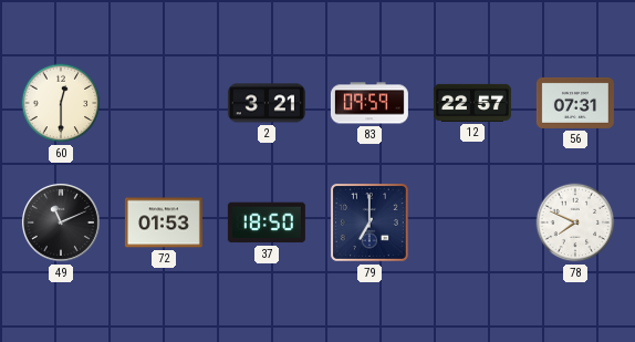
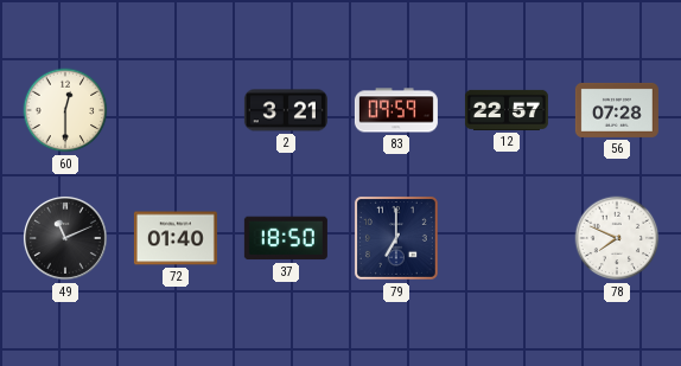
56: 07:31 -> 07:28 (617, 110)
72: 01:53 -> 01:40 (176, 238)
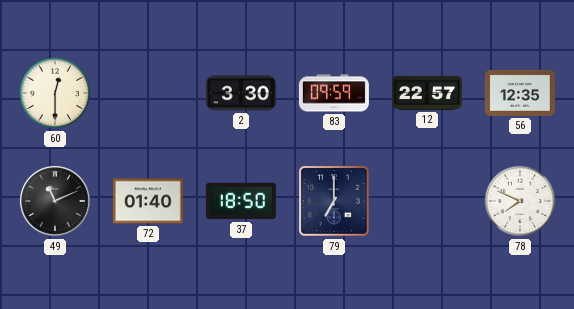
2: 3:21 -> 3:30 (241, 93)
56: 07:28 -> 12:35 (520, 93)
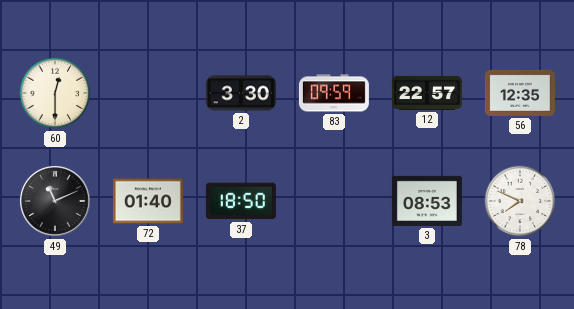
79: 7:00 -> none (334, 201)
3: none -> 08:53 (427, 201)
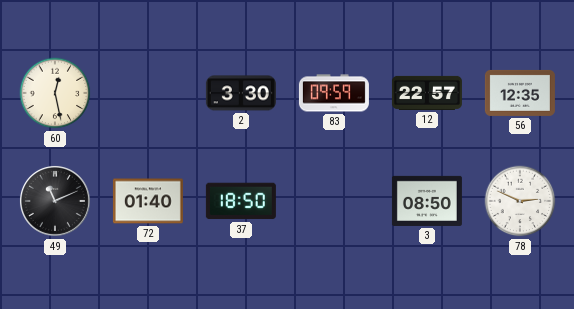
60: 12:30 -> 12:28 (55, 93)
3: 08:53 -> 08:50 (427, 201)
78: 7:49 -> 2:49 (520, 201)
